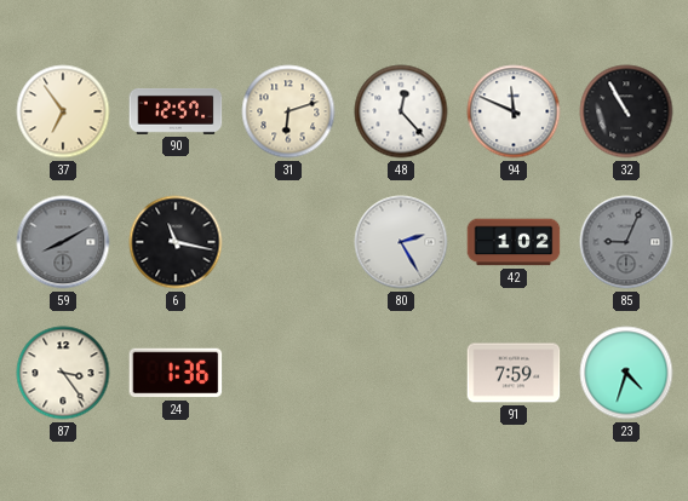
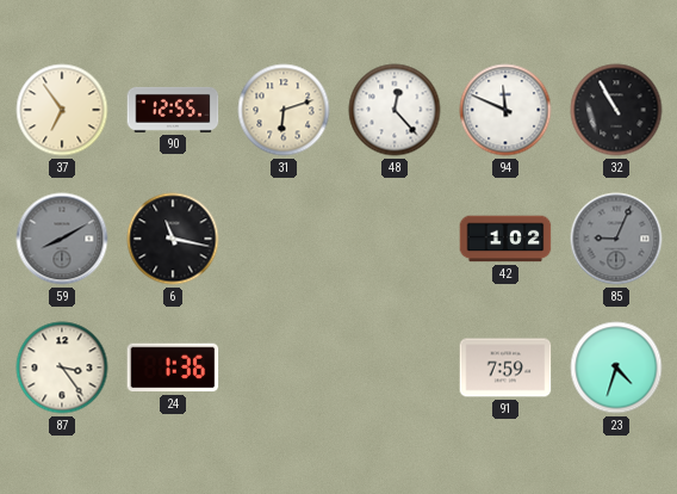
90: 12:57 -> 12:55 (173, 110)
80: 2:25 -> none (401, 242)
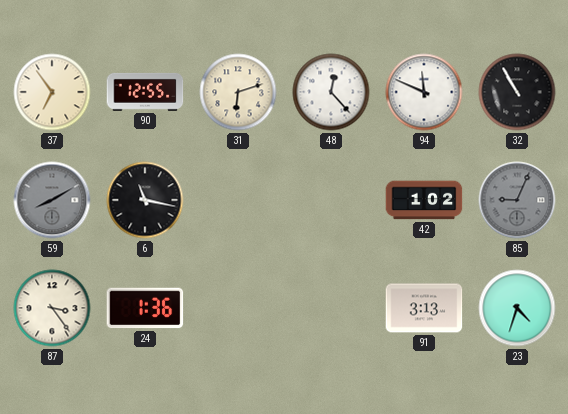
91: 7:59 -> 3:13 (424, 308)
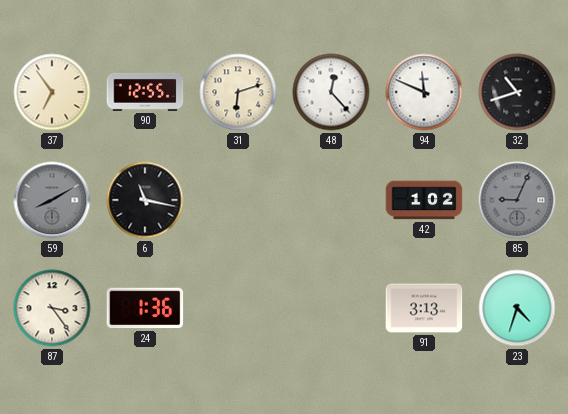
32: 10:55 -> 10:42 (517, 92)
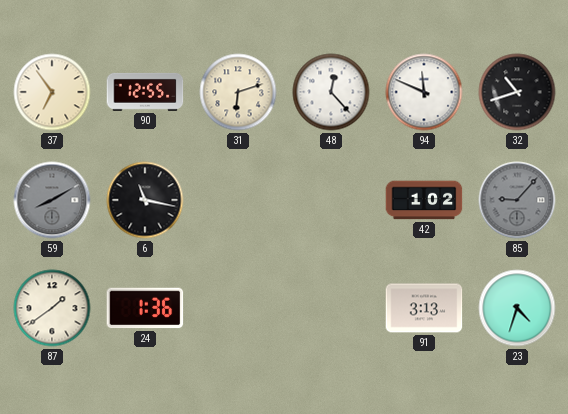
85: 9:04 -> 9:07 (517, 200)
87: 3:24 -> 1:39 (52, 308)
